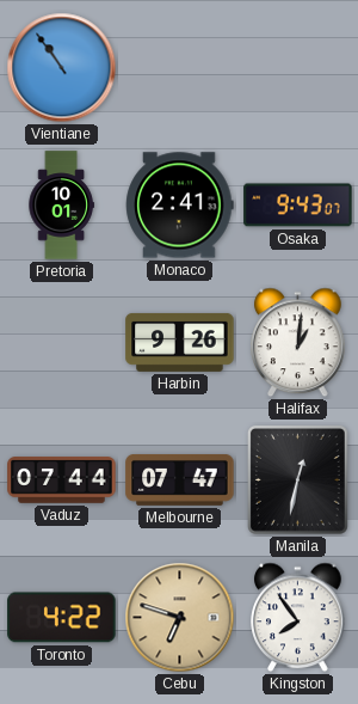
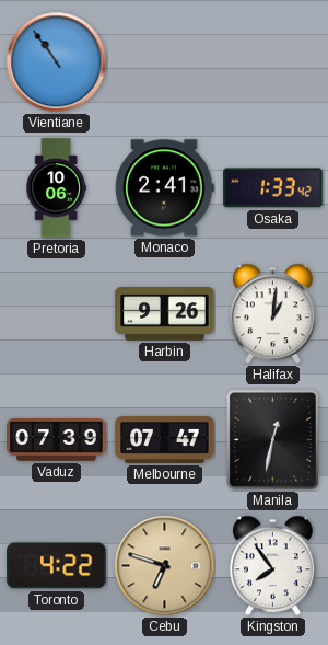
Pretoria: 10:01 -> 10:06 (56, 188)
Osaka: 9:43 -> 1:33 (273, 188)
Vaduz: 07:44 -> 07:39 (57, 440)
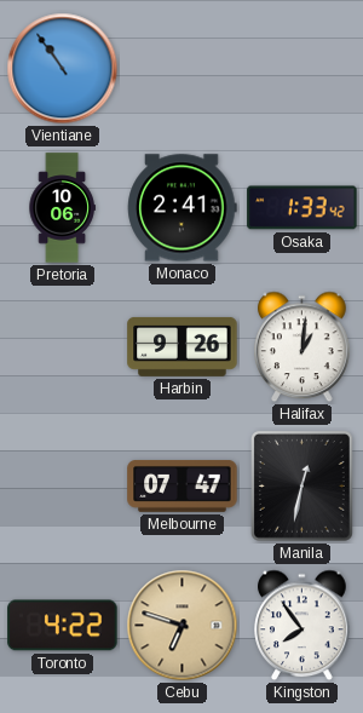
Vaduz: 07:39 -> none (57, 440)
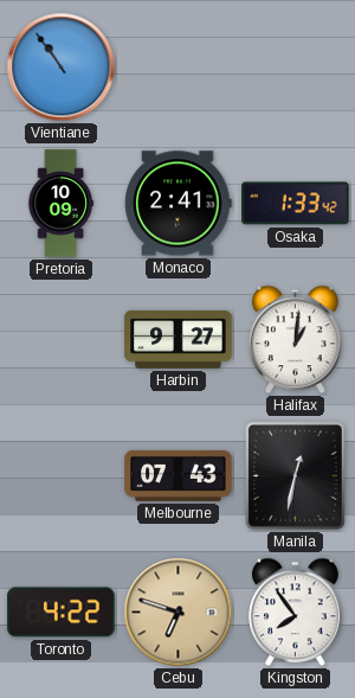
Pretoria: 10:06 -> 10:09 (60, 204)
Harbin: 9:26 -> 9:27 (179, 339)
Melbourne: 07:47 -> 07:43 (179, 476)
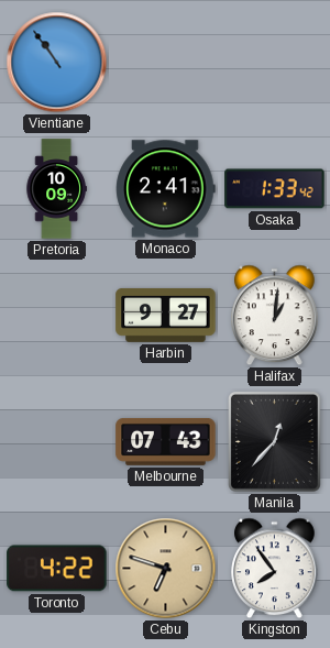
Manila: 12:32 -> 12:37 (274, 442)
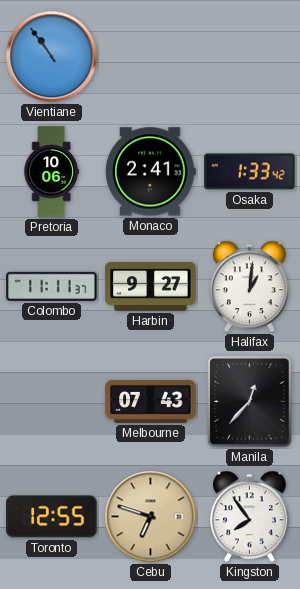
Pretoria: 10:09 -> 10:06 (51, 172)
Colombo: none -> 11:11 (52, 286)
Toronto: 4:22 -> 12:55 (52, 517)
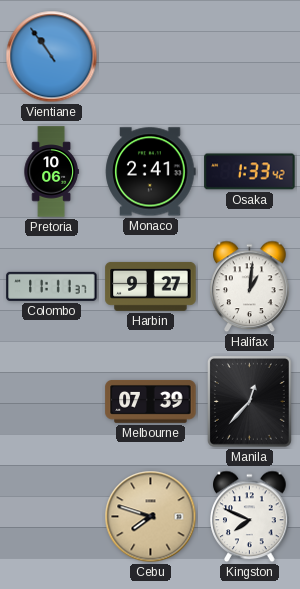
Melbourne: 07:43 -> 07:39 (151, 402)
Toronto: 12:55 -> none (52, 517)
Cebu: 6:48 -> 7:48 (151, 517)
Kingston: 7:54 -> 7:49 (250, 517)
